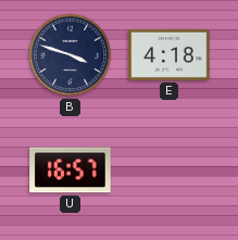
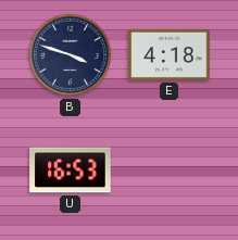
U: 16:57 -> 16:53 (71, 170)
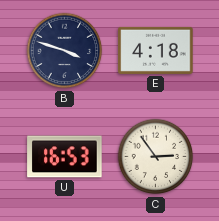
C: none -> 2:54 (156, 157)
